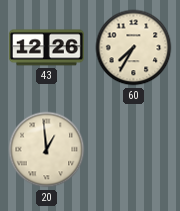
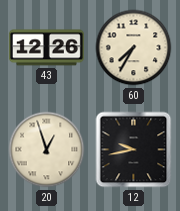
20: 12:59 -> 12:57 (47, 150)
12: none -> 9:43 (134, 150)
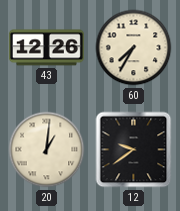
20: 12:57 -> 1:01 (47, 150)
12: 9:43 -> 9:39 (134, 150)
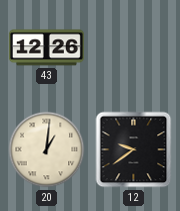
60: 7:35 -> none (134, 48)
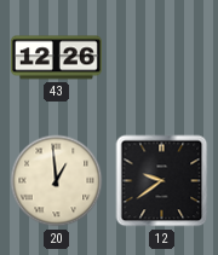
20: 1:01 -> 12:59 (57, 181)
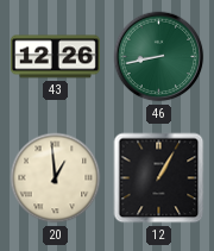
46: none -> 8:43 (159, 57)
12: 9:39 -> 1:05 (159, 178)
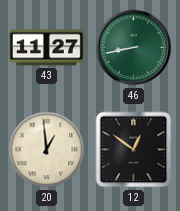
43: 12:26 -> 11:27 (46, 48)
12: 1:05 -> 12:51 (134, 150)
